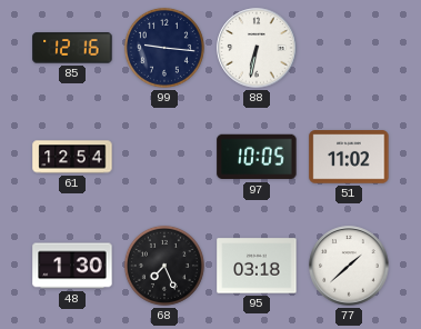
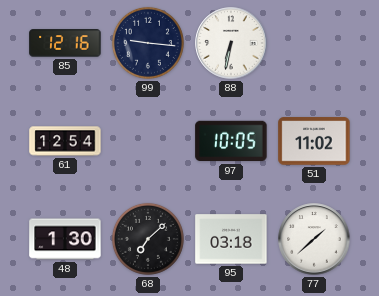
68: 7:26 -> 7:08 (148, 239)
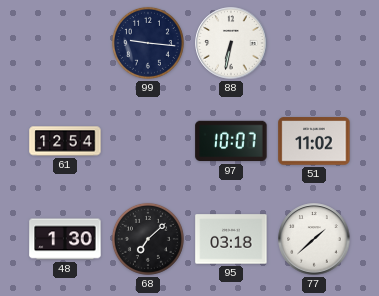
85: 12:16 -> none (65, 43)
97: 10:05 -> 10:07 (231, 141)
